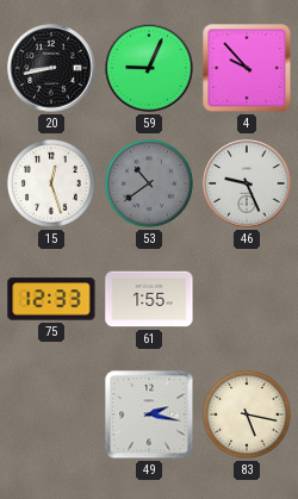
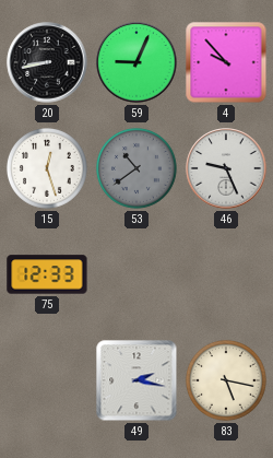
61: 1:55 -> none (149, 299)
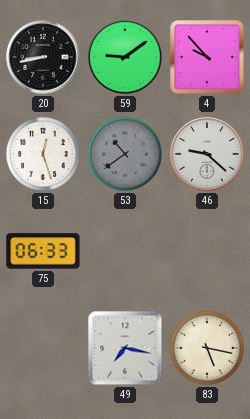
59: 9:04 -> 9:09 (125, 57)
46: 9:26 -> 9:22 (207, 154)
75: 12:33 -> 06:33 (43, 251)
49: 2:17 -> 7:17 (125, 348)
